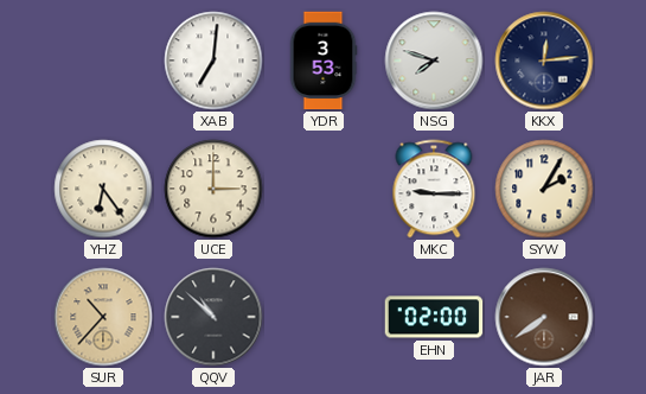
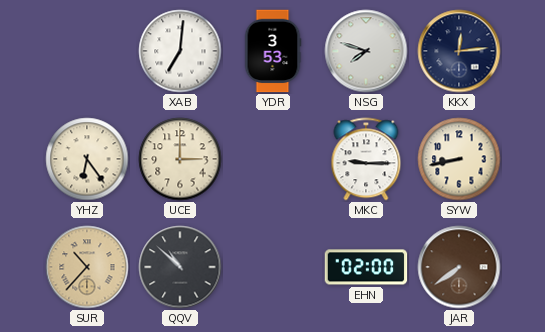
SYW: 2:05 -> 8:43 (459, 159)
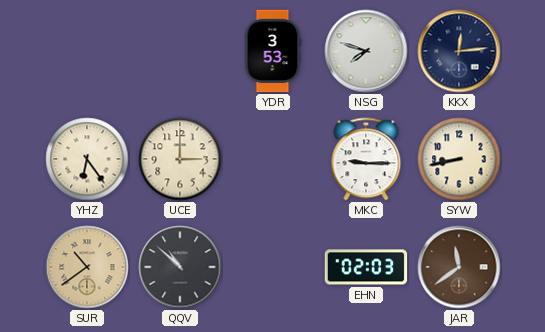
XAB: 7:01 -> none (180, 51)
SUR: 10:37 -> 10:39 (87, 267)
EHN: 02:00 -> 02:03 (366, 267)
JAR: 7:39 -> 11:39 (459, 267)
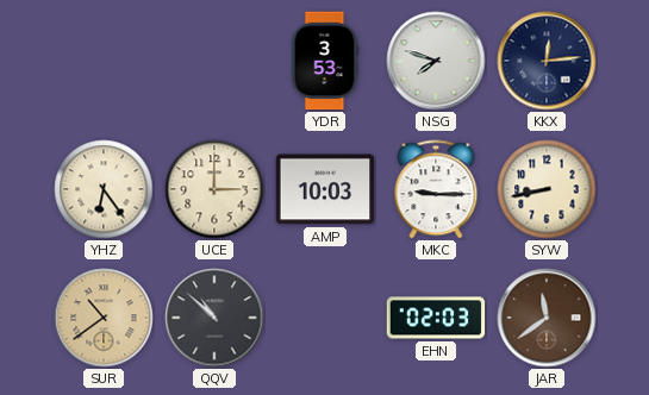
AMP: none -> 10:03 (325, 189)
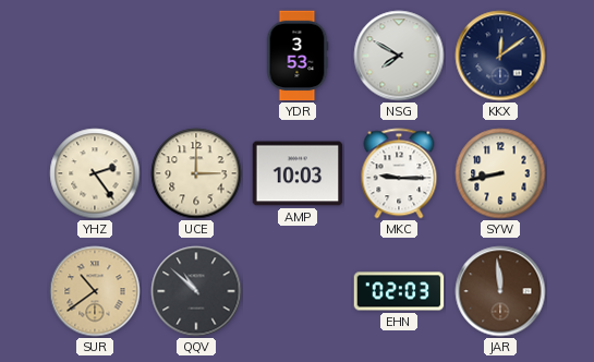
NSG: 7:48 -> 7:50 (399, 56)
KKX: 12:14 -> 12:09 (500, 56)
YHZ: 6:24 -> 2:24 (95, 173)
JAR: 11:39 -> 11:59 (500, 291)
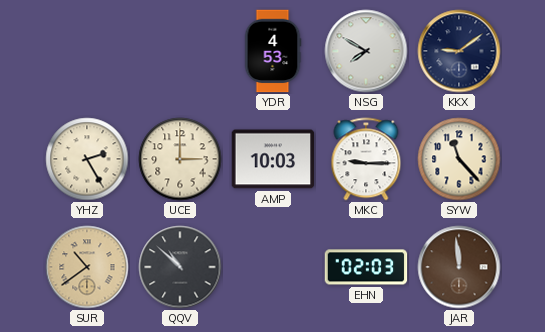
YDR: 3:53 -> 4:53 (273, 51)
KKX: 12:09 -> 9:09 (459, 51)
YHZ: 2:24 -> 2:25 (87, 159)
SYW: 8:43 -> 11:23 (459, 159)
